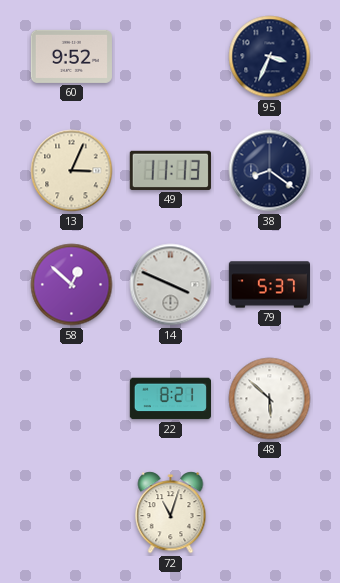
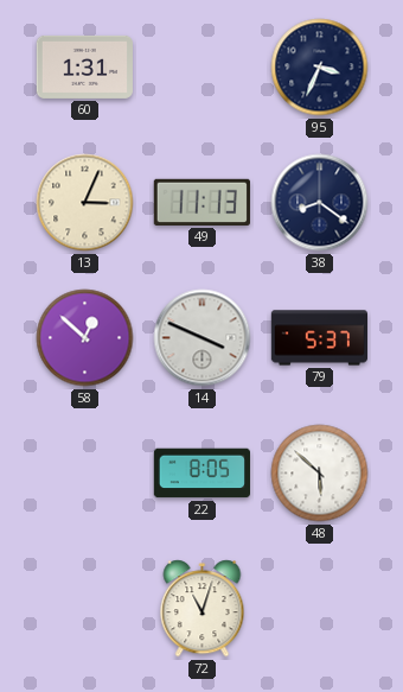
60: 9:52 -> 1:31 (84, 66)
22: 8:21 -> 8:05 (201, 474)
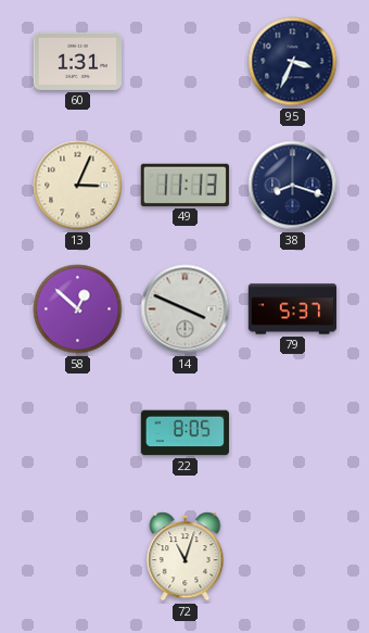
38: 8:21 -> 8:18 (293, 186)
48: 5:52 -> none (320, 474)
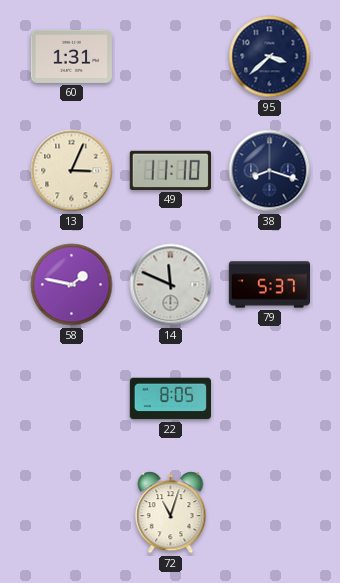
95: 3:34 -> 3:38 (270, 57)
49: 11:13 -> 11:10 (170, 170)
58: 12:52 -> 1:47 (72, 285)
14: 3:49 -> 11:49 (171, 285)
